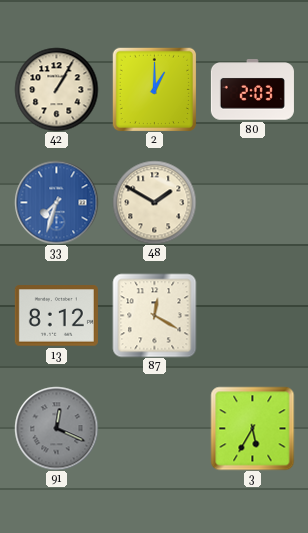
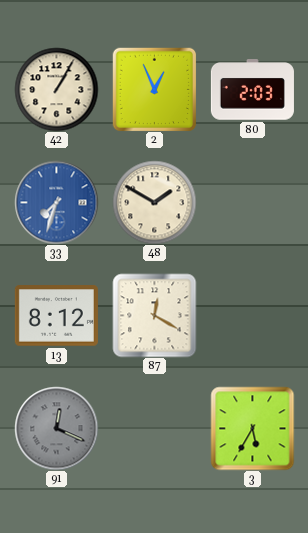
2: 1:00 -> 12:56 (154, 89)
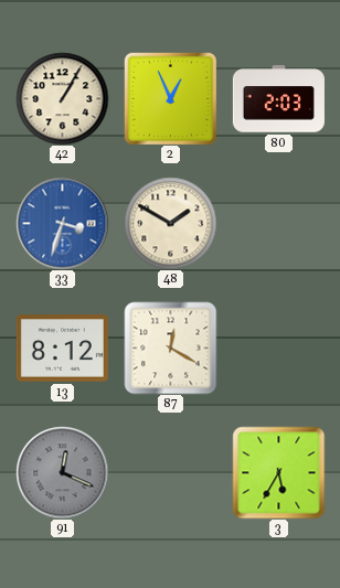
33: 7:33 -> 3:33 (62, 223)
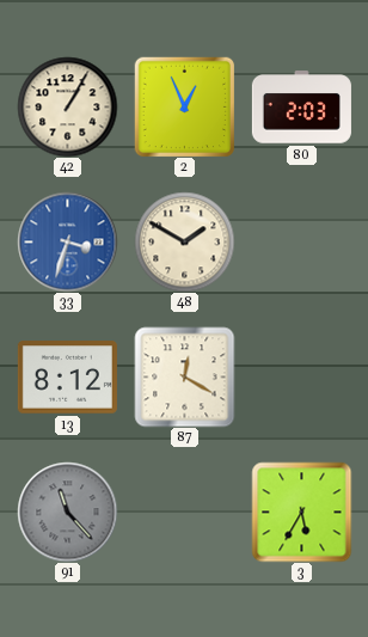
91: 12:19 -> 11:23 (67, 512)
